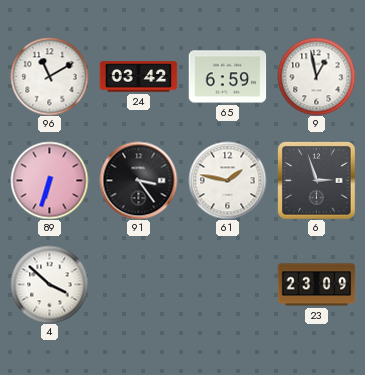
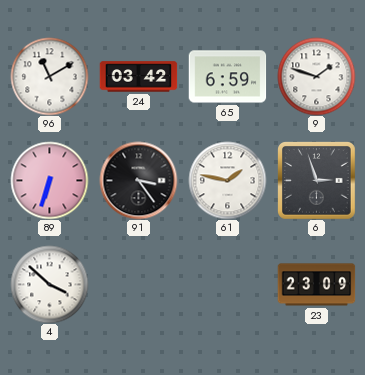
9: 12:58 -> 1:48 (316, 76)
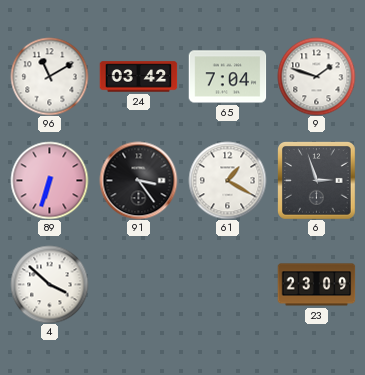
65: 6:59 -> 7:04 (227, 77)
61: 1:47 -> 1:20 (227, 180)
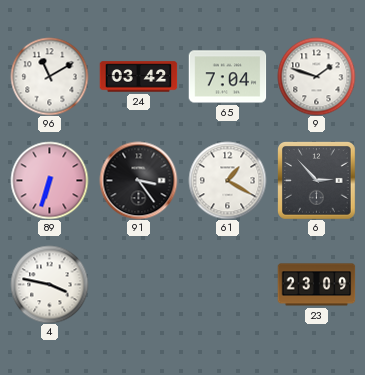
6: 2:57 -> 2:53 (317, 181)
4: 3:52 -> 3:47 (49, 284)
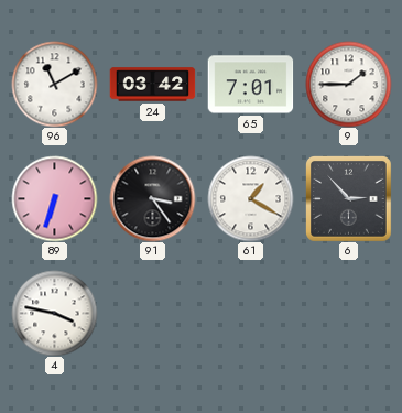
65: 7:04 -> 7:01 (250, 85)
9: 1:48 -> 1:45 (348, 84)
23: 23:09 -> none (316, 285)
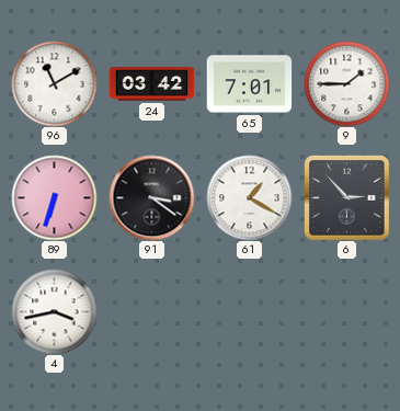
91: 3:24 -> 3:21 (151, 197)
4: 3:47 -> 3:43 (54, 311)
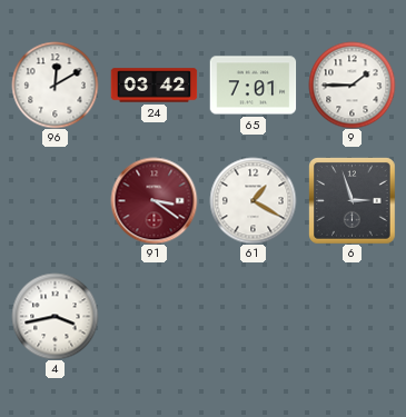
96: 11:10 -> 12:10 (55, 85)
89: 6:33 -> none (54, 197)
91 dial: black -> burgundy (154, 200)
6: 2:53 -> 2:57 (353, 201)
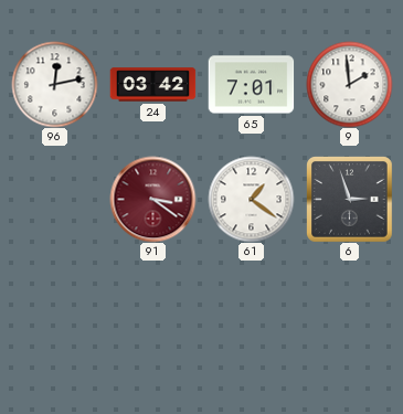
96: 12:10 -> 12:13 (54, 84)
9: 1:45 -> 1:59 (349, 84)
61: 1:20 -> 1:21 (251, 199)
4: 3:43 -> none (55, 316)
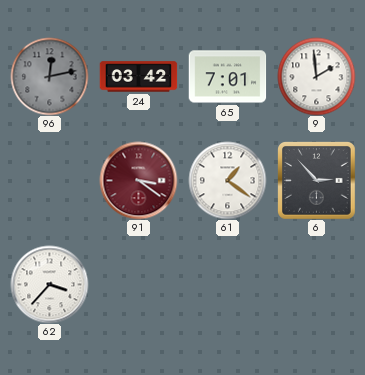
96 dial: white -> grey (49, 76)
6: 2:57 -> 2:53 (317, 181)
62: none -> 3:37 (49, 284)
